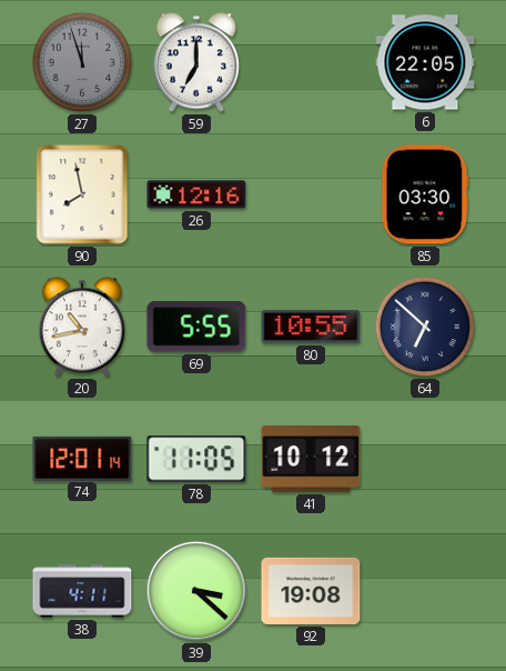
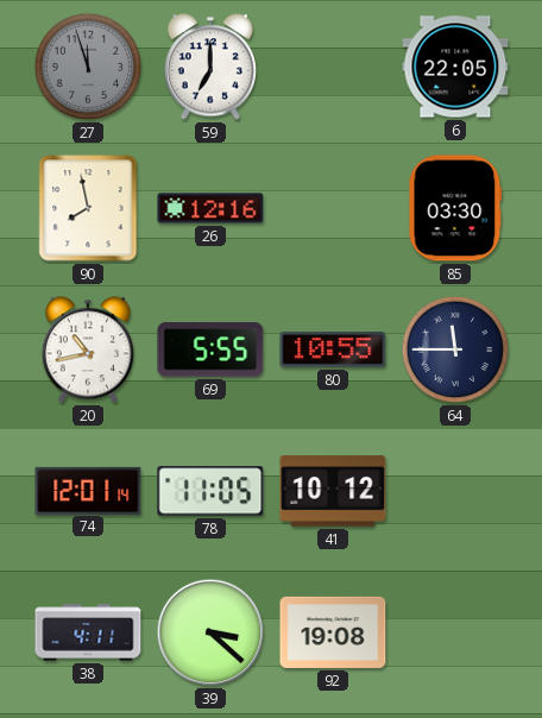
64: 6:52 -> 11:45 (455, 349)
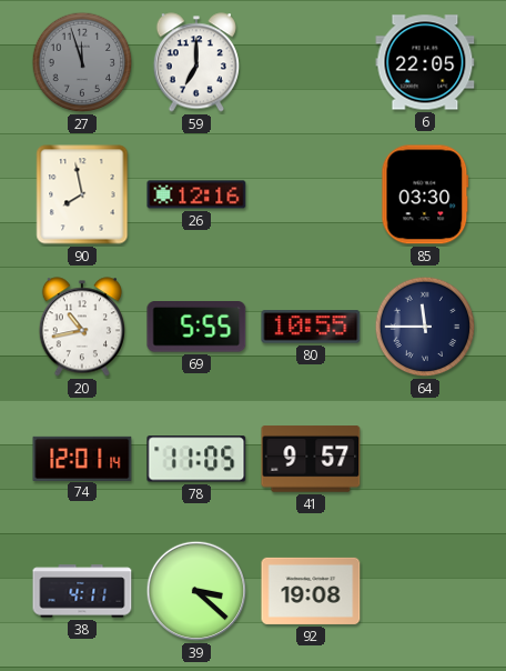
41: 10:12 -> 9:57 (311, 459)
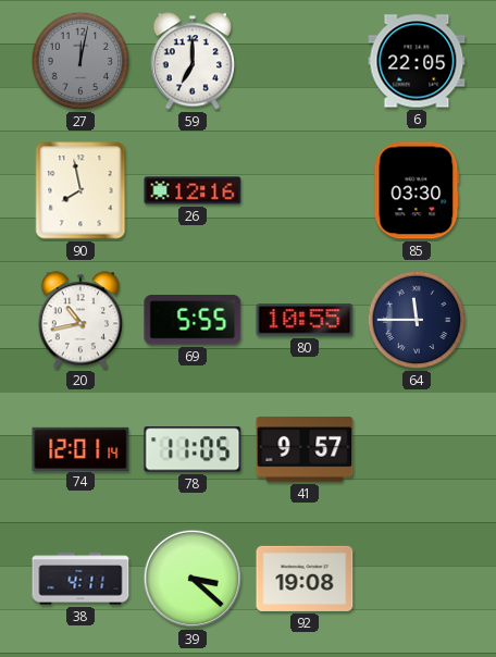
27: 11:57 -> 12:02 (80, 61)
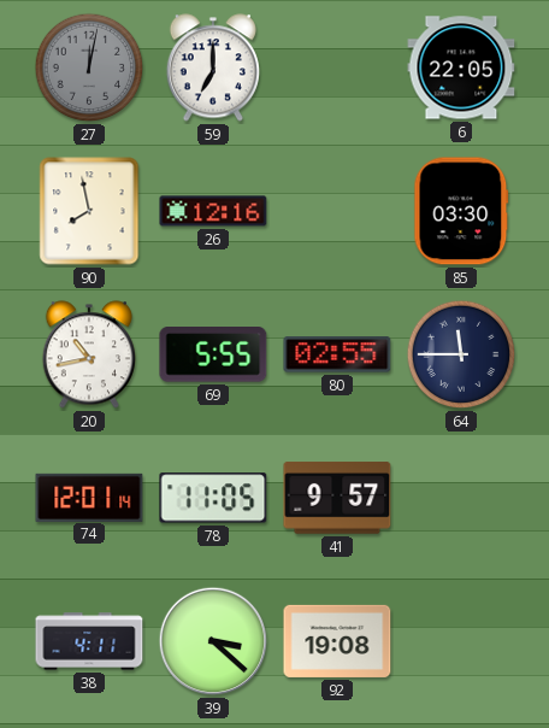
80: 10:55 -> 02:55 (337, 354)
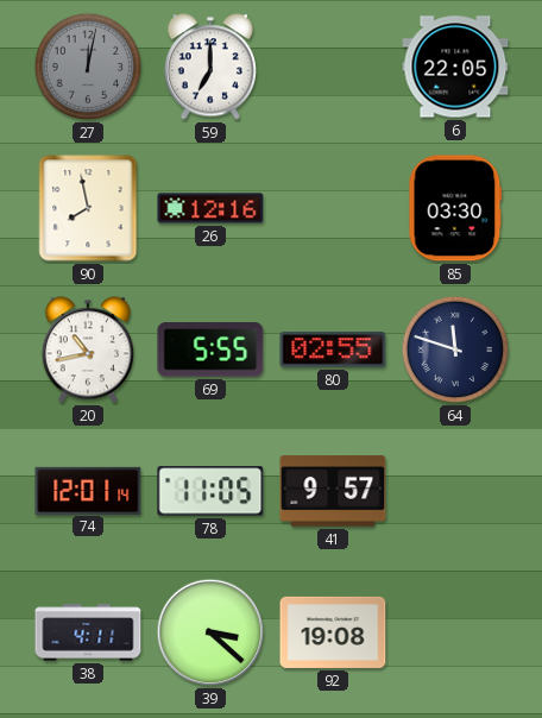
64: 11:45 -> 11:48 (455, 349)
